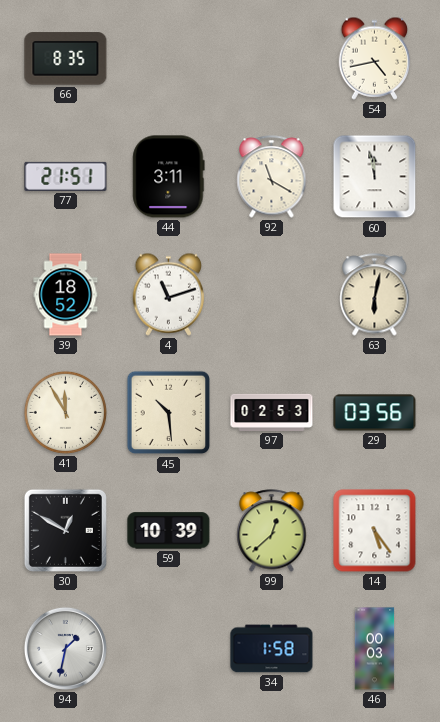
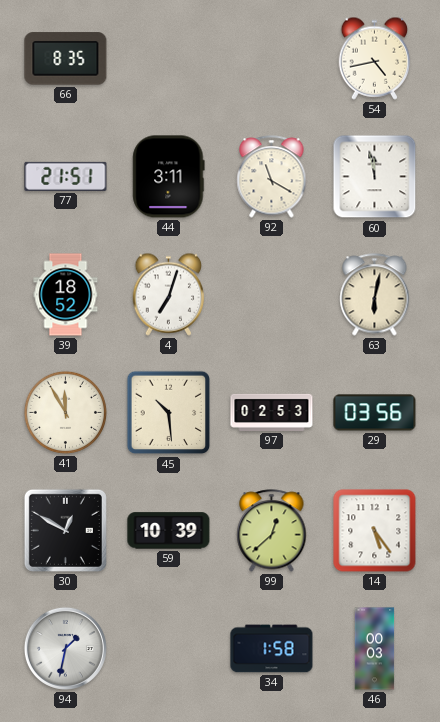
4: 11:12 -> 7:03 (169, 294)
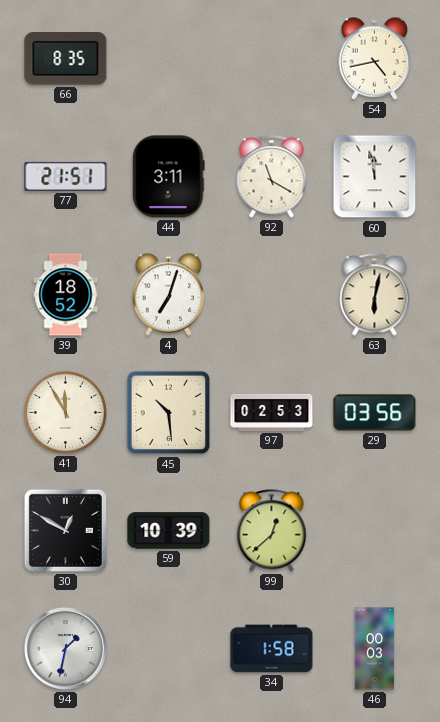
14: 5:24 -> none (375, 531)
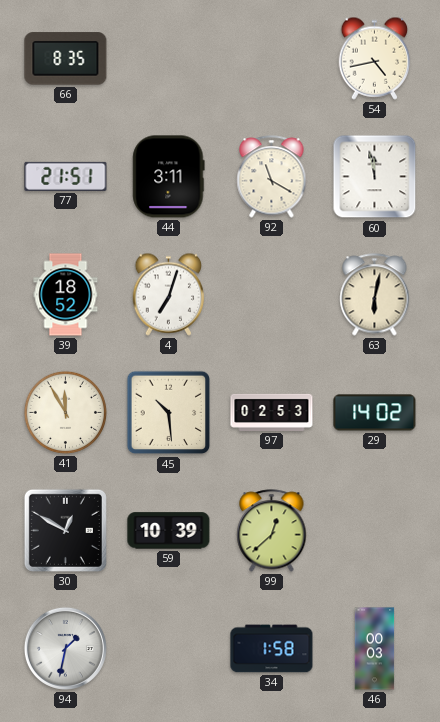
29: 03:56 -> 14:02 (375, 413)
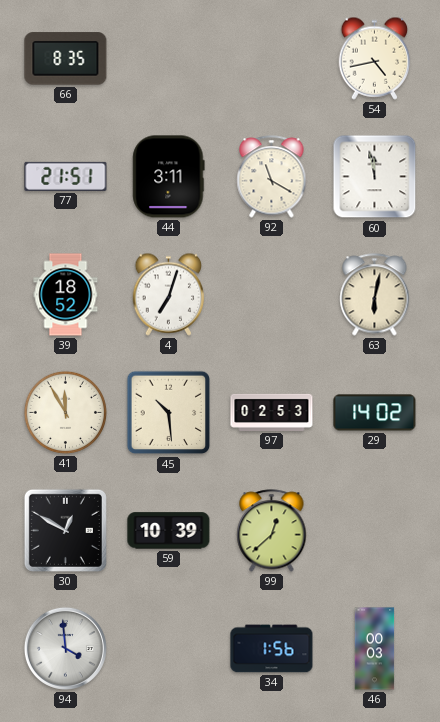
94: 1:32 -> 3:59 (65, 648)
34: 1:58 -> 1:56 (272, 649)
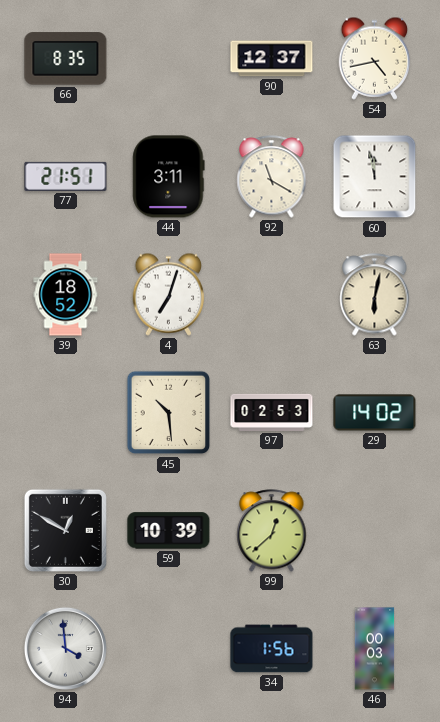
90: none -> 12:37 (272, 59)
41: 11:55 -> none (65, 412)
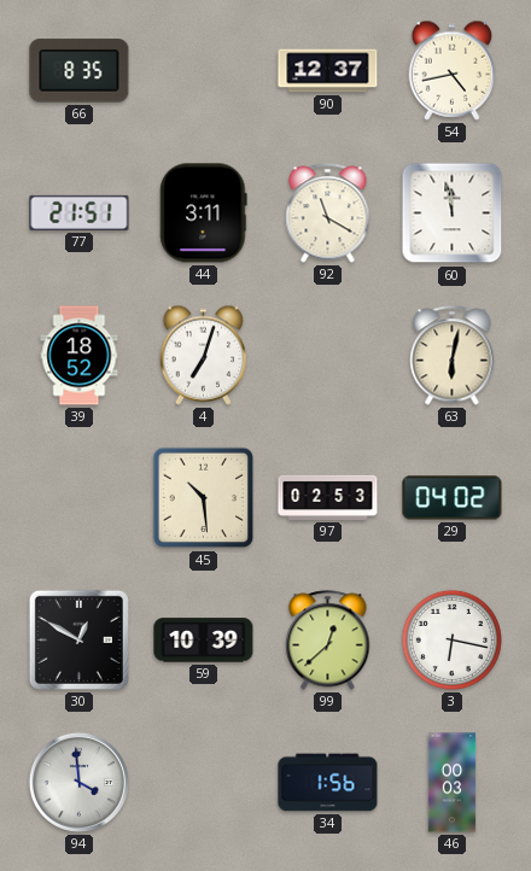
29: 14:02 -> 04:02 (453, 498)
3: none -> 6:17 (451, 639)
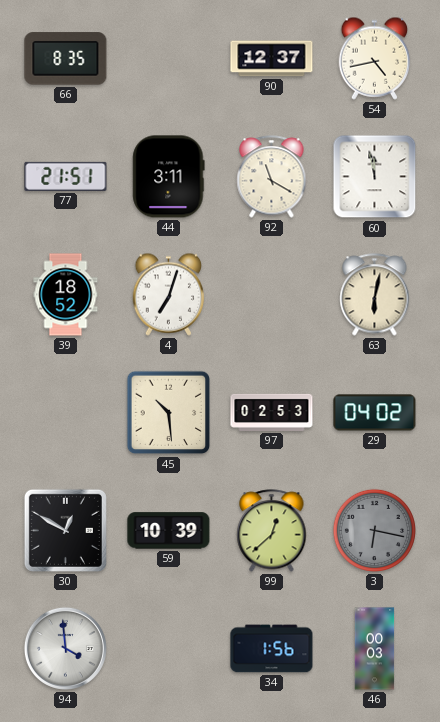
3 dial: white -> grey (374, 530)
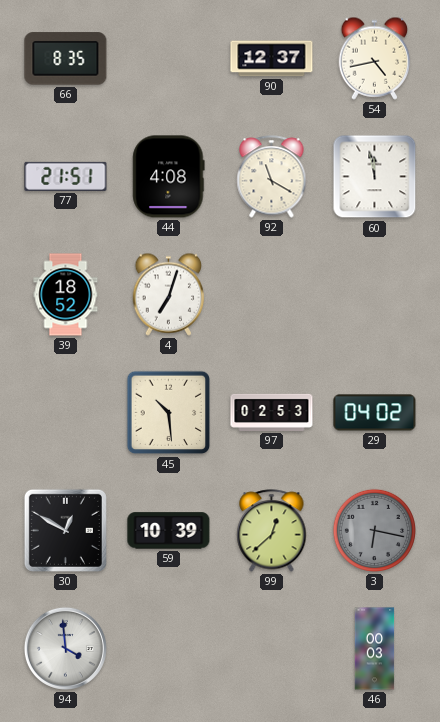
44: 3:11 -> 4:08 (169, 177)
63: 6:02 -> none (375, 295)
34: 1:56 -> none (272, 649)
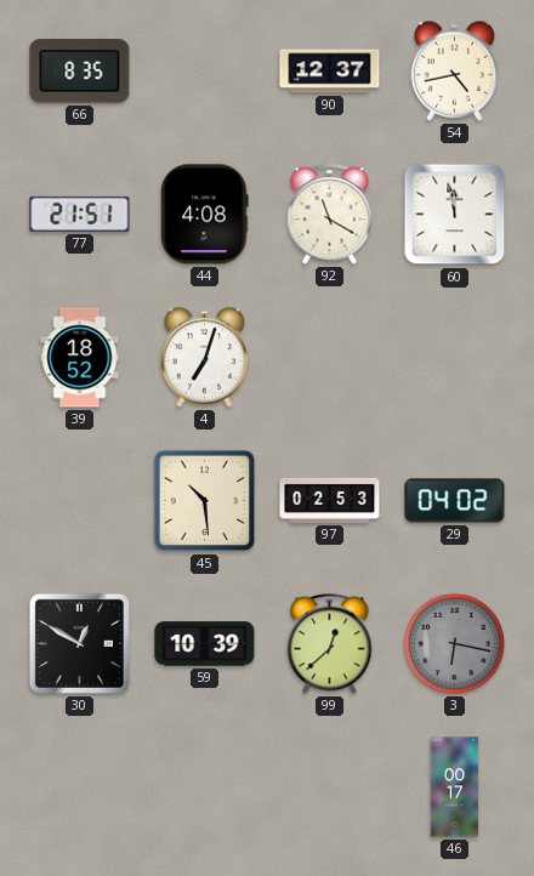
94: 3:59 -> none (65, 648)
46: 00:03 -> 00:17 (455, 787)
